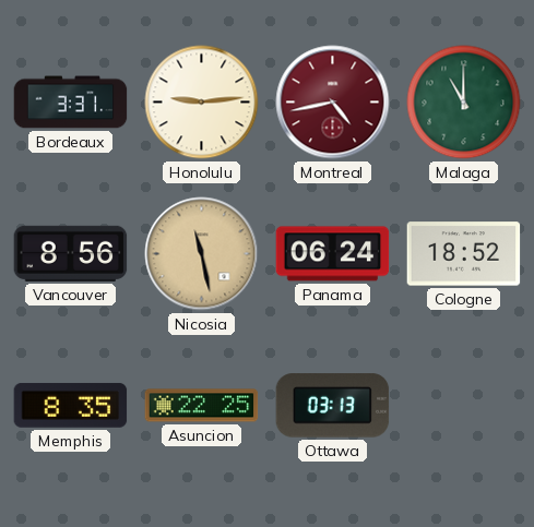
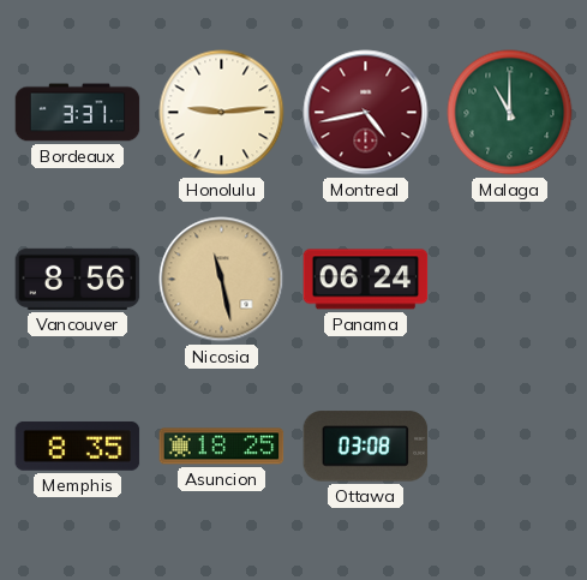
Cologne: 18:52 -> none (464, 254)
Asuncion: 22:25 -> 18:25 (222, 447)
Ottawa: 03:13 -> 03:08 (366, 447)
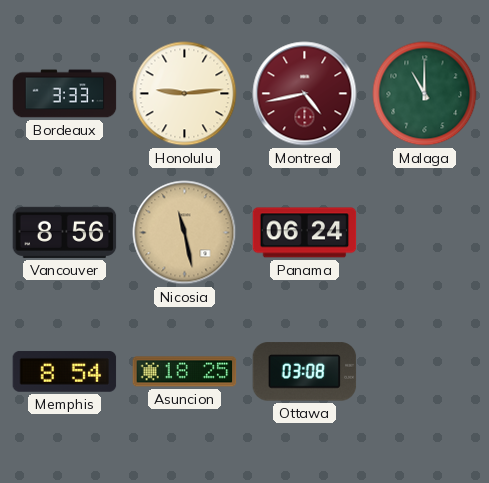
Bordeaux: 3:31 -> 3:33 (65, 94)
Memphis: 8:35 -> 8:54 (65, 372)
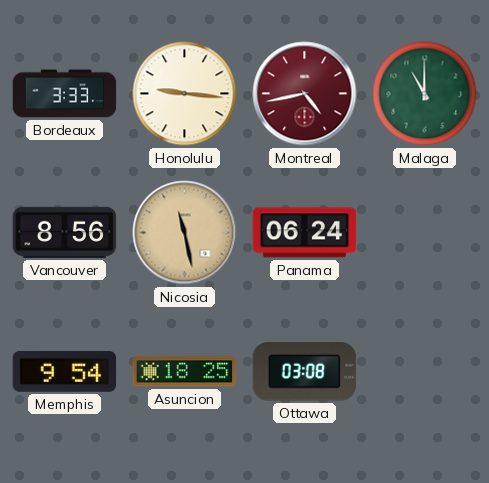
Honolulu: 9:14 -> 9:16 (185, 94)
Memphis: 8:54 -> 9:54 (65, 372)
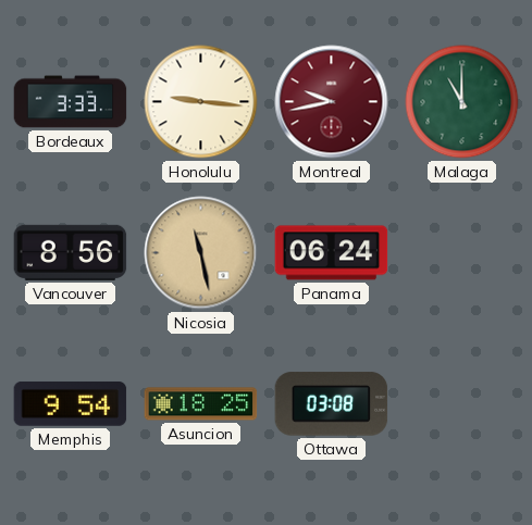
Montreal: 4:43 -> 9:43 (332, 102)
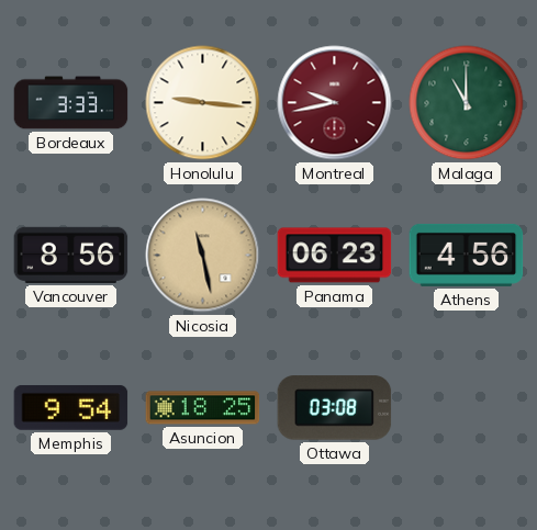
Panama: 06:24 -> 06:23 (335, 256)
Athens: none -> 4:56 (467, 255)
